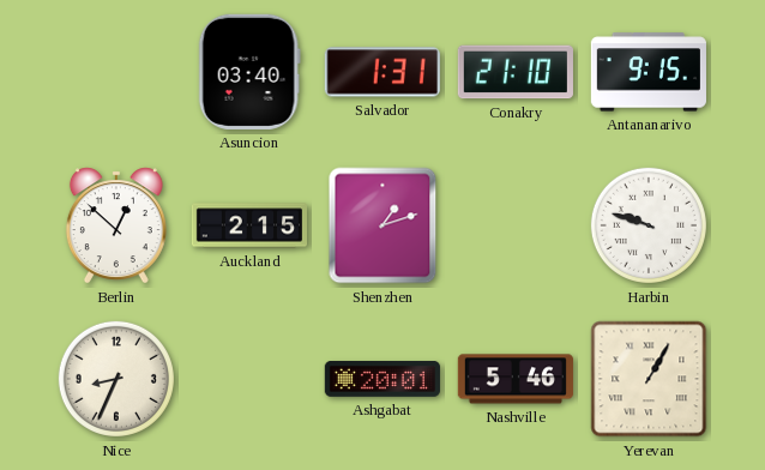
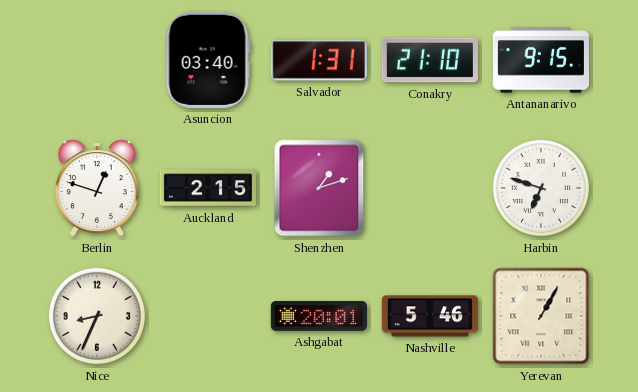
Berlin: 12:52 -> 12:48 (97, 188)
Harbin: 9:48 -> 6:48 (541, 188)
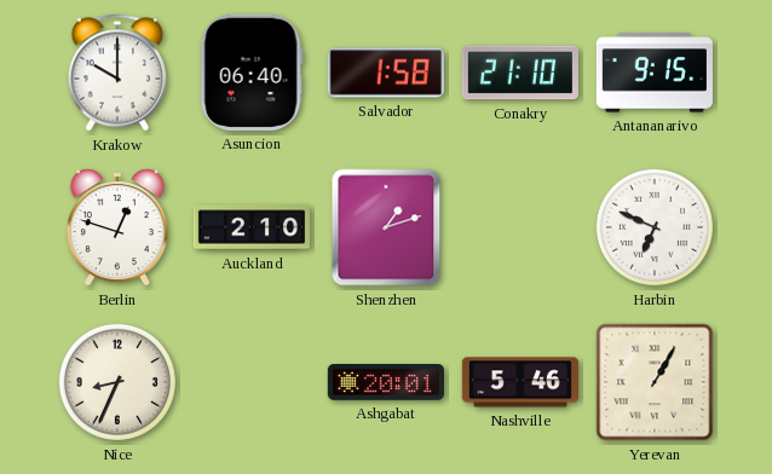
Krakow: none -> 10:00 (117, 73)
Asuncion: 03:40 -> 06:40 (252, 73)
Salvador: 1:31 -> 1:58 (386, 73)
Auckland: 2:15 -> 2:10 (250, 227)
Harbin: 6:48 -> 6:49 (655, 227)
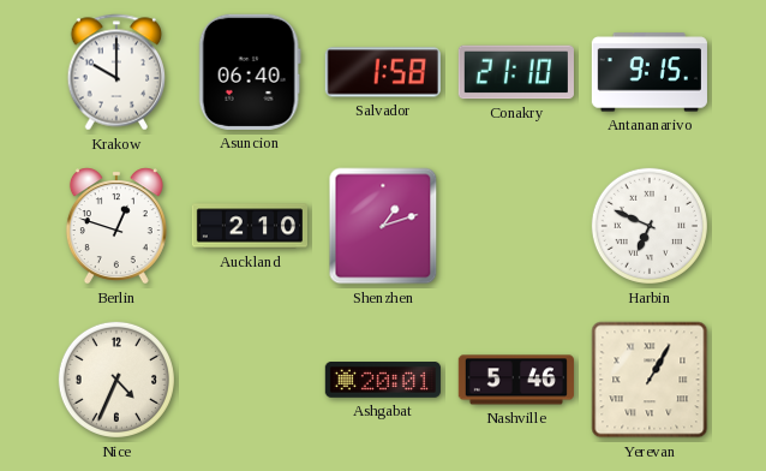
Nice: 8:34 -> 4:34 (116, 380)
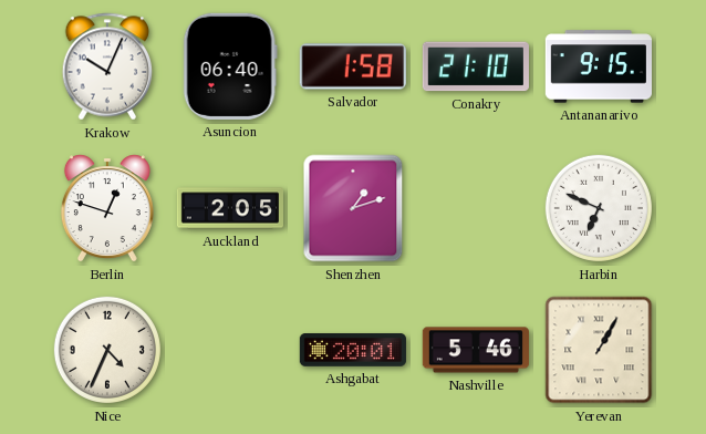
Krakow: 10:00 -> 10:04 (107, 66)
Auckland: 2:10 -> 2:05 (229, 208)
